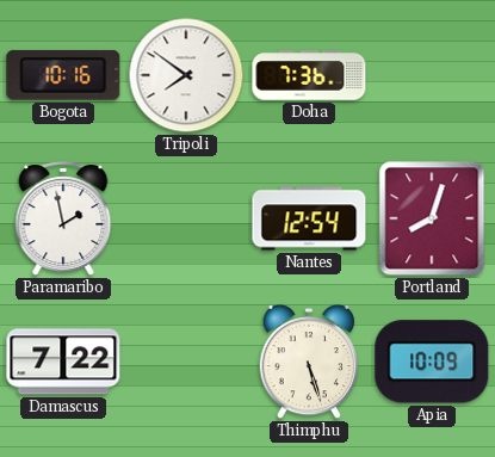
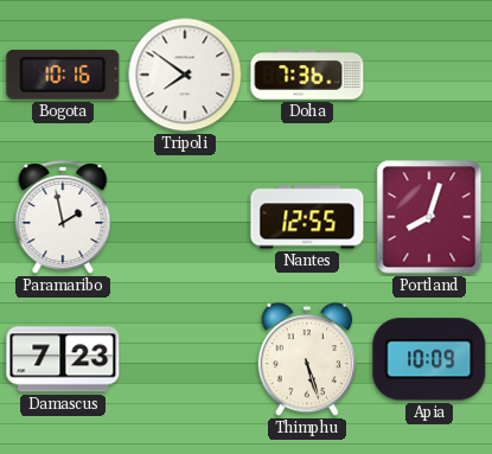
Nantes: 12:54 -> 12:55 (307, 217)
Damascus: 7:22 -> 7:23 (63, 359)
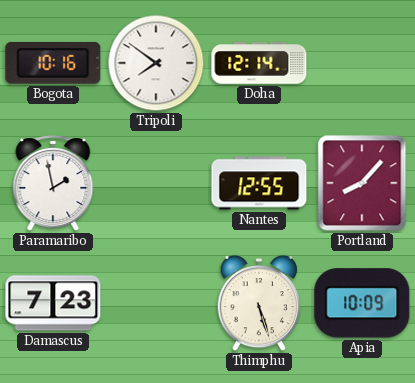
Doha: 7:36 -> 12:14 (259, 63)
Portland: 8:03 -> 8:07 (362, 183)
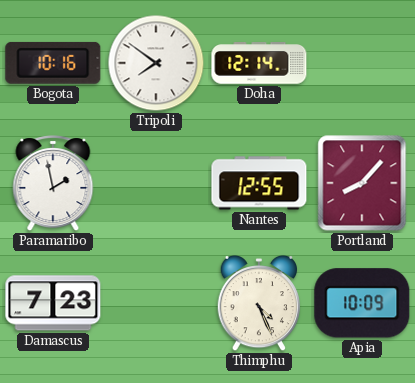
Thimphu: 5:27 -> 4:26 (259, 303)
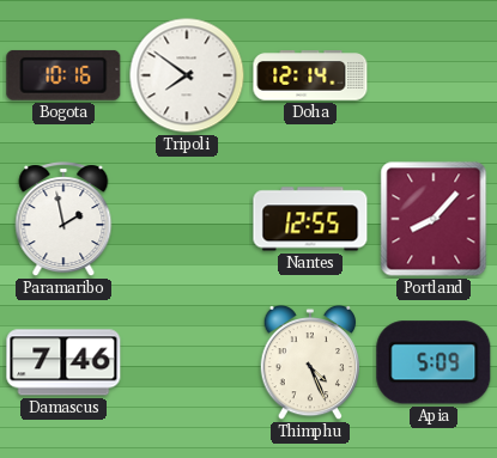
Damascus: 7:23 -> 7:46 (63, 362)
Apia: 10:09 -> 5:09 (434, 362)
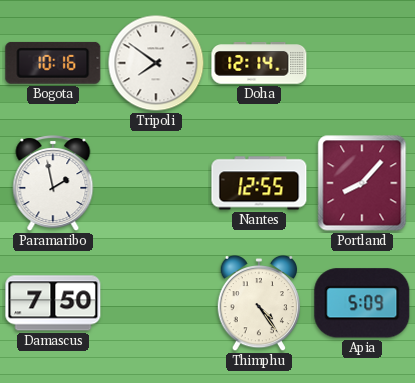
Damascus: 7:46 -> 7:50 (53, 303)
Thimphu: 4:26 -> 4:24 (259, 303)
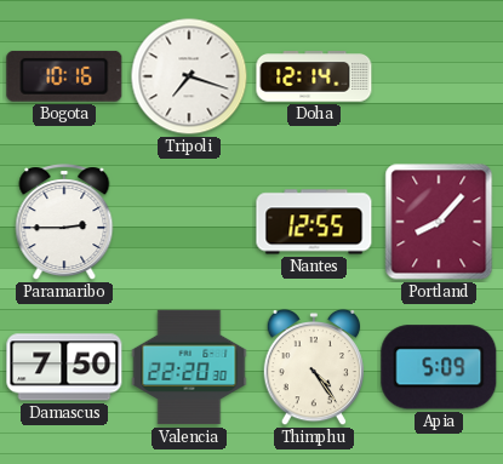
Tripoli: 7:51 -> 7:18 (189, 76)
Paramaribo: 1:58 -> 2:45 (64, 223)
Valencia: none -> 22:20 (189, 367)
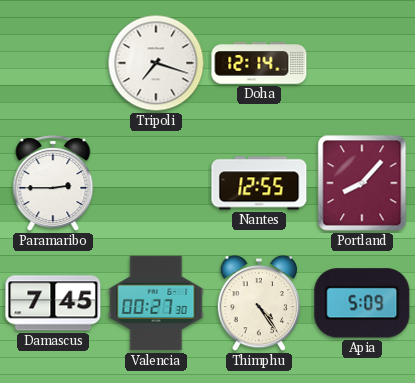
Bogota: 10:16 -> none (64, 76)
Damascus: 7:50 -> 7:45 (53, 303)
Valencia: 22:20 -> 00:27 (156, 303)
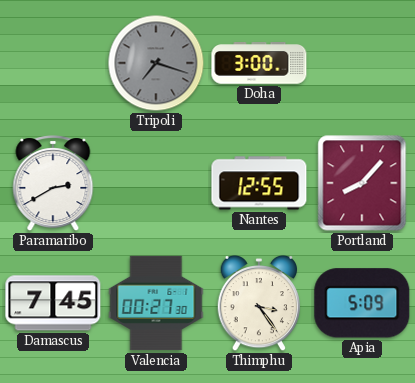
Tripoli dial: white -> grey (156, 63)
Doha: 12:14 -> 3:00 (259, 63)
Paramaribo: 2:45 -> 2:40 (53, 184)
Thimphu: 4:24 -> 3:24 (259, 303)
